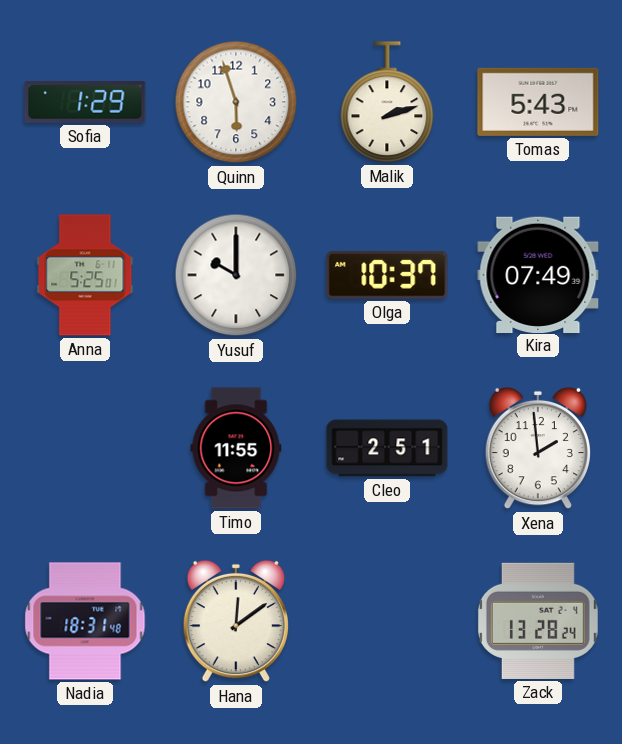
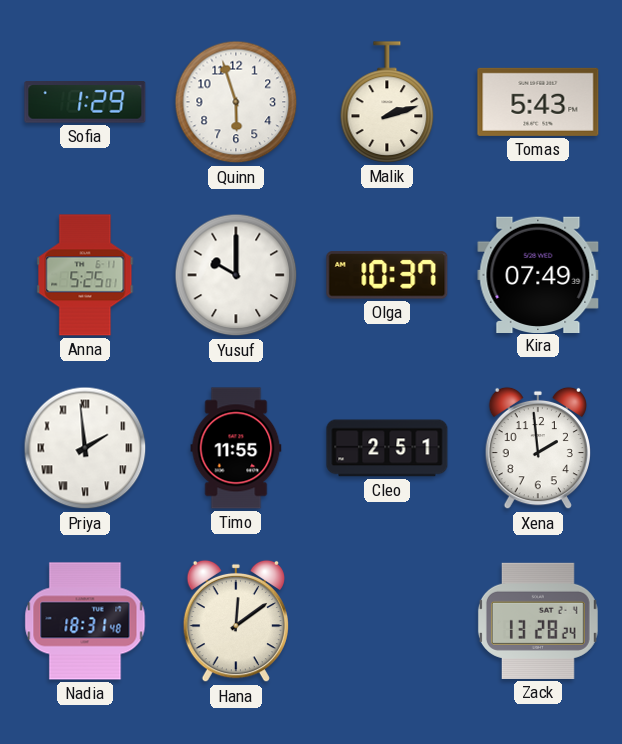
Priya: none -> 1:59 (85, 448)
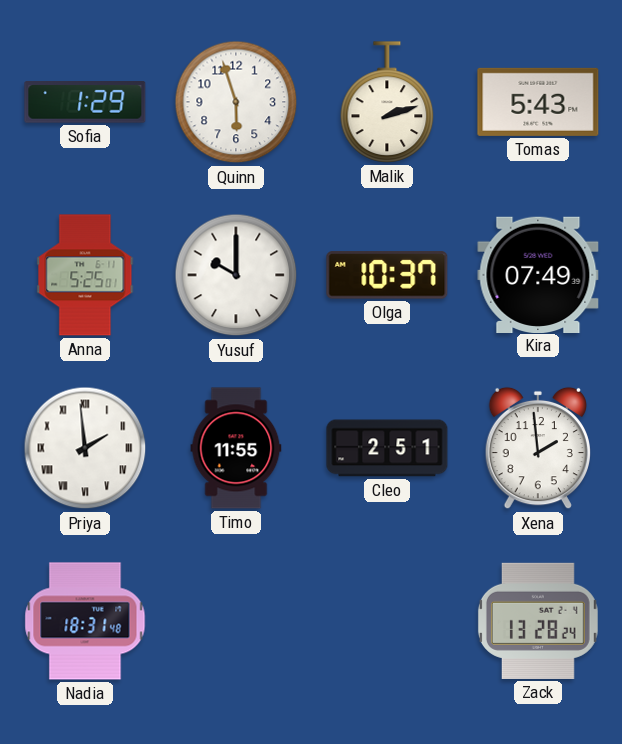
Hana: 12:09 -> none (235, 621)
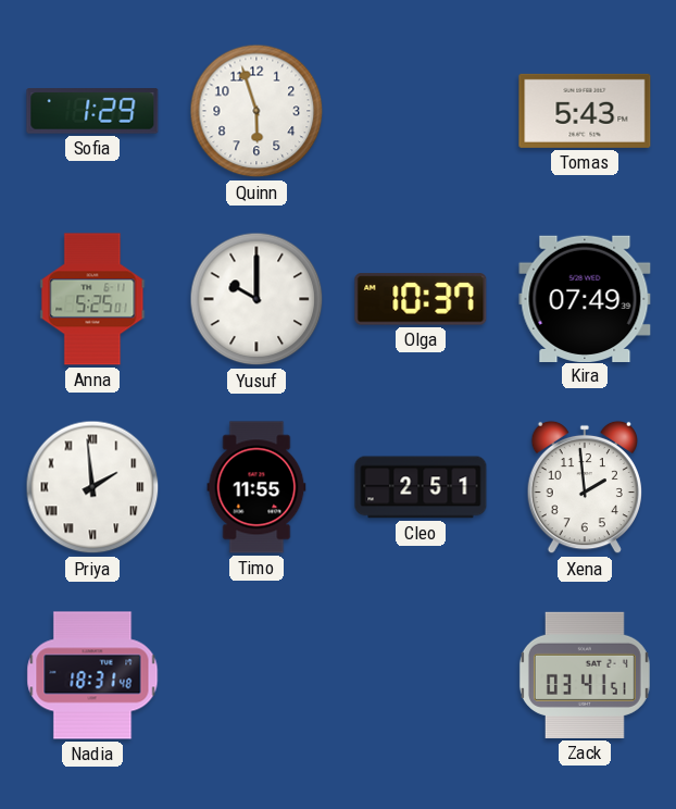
Malik: 2:12 -> none (387, 102)
Zack: 13:28 -> 03:41 (585, 675)
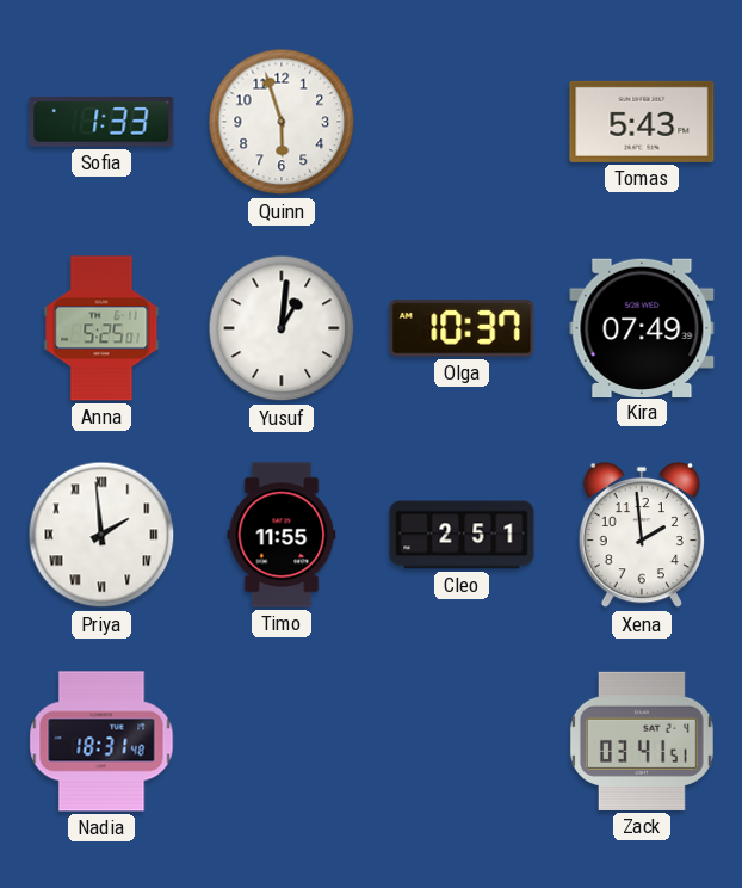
Sofia: 1:29 -> 1:33 (101, 122)
Yusuf: 10:00 -> 1:01 (282, 328)
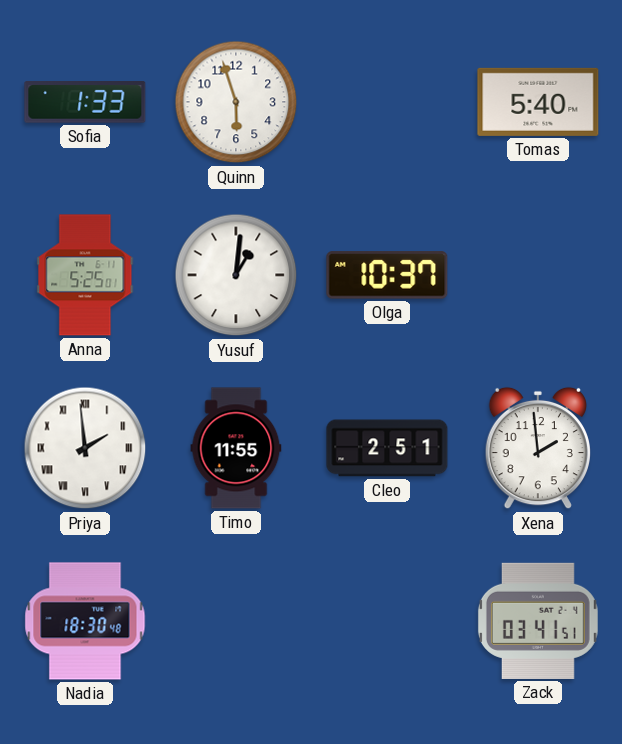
Tomas: 5:43 -> 5:40 (538, 102)
Kira: 07:49 -> none (642, 327)
Nadia: 18:31 -> 18:30 (85, 621)
